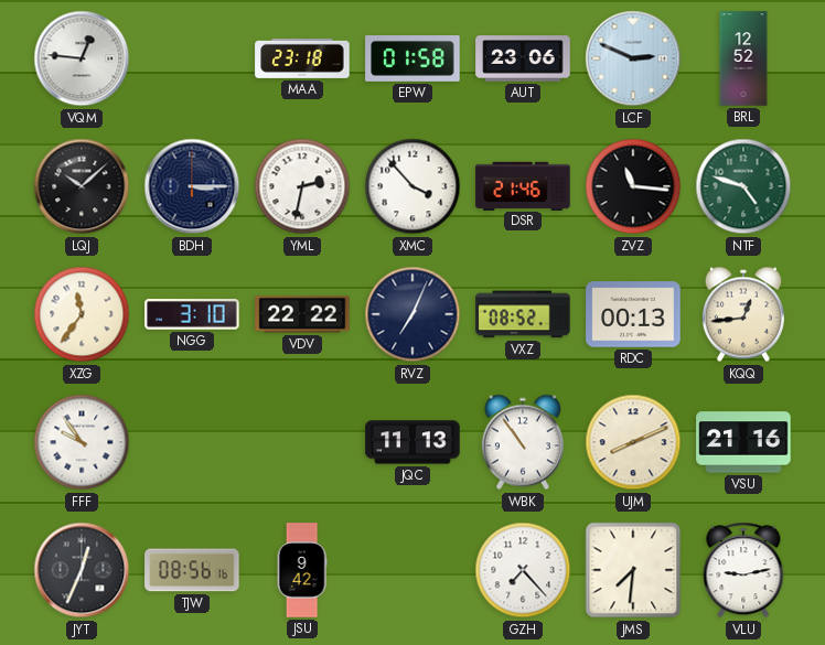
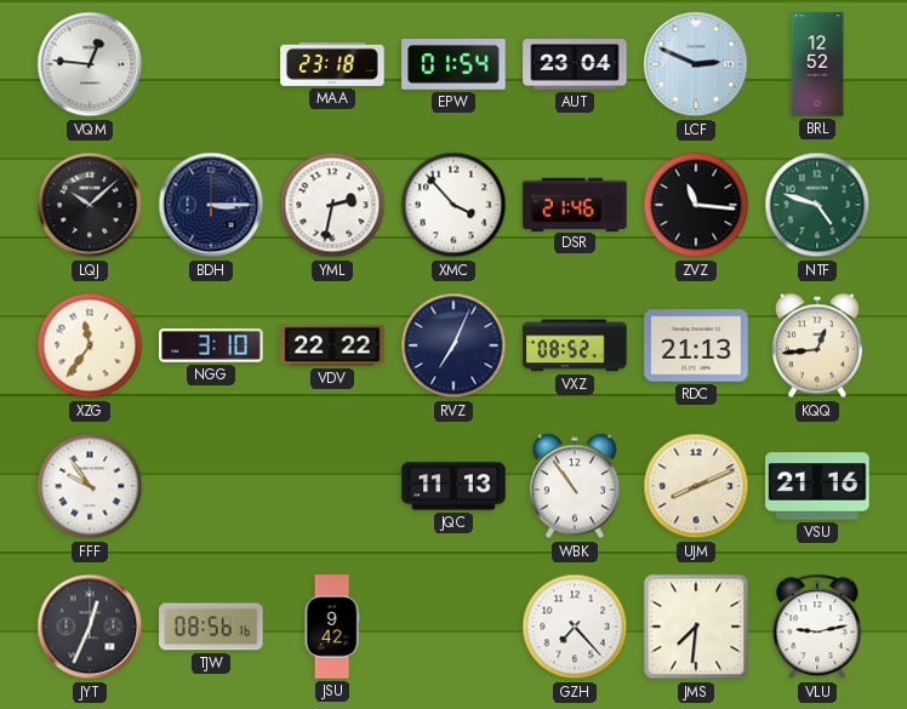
EPW: 01:58 -> 01:54 (453, 65)
AUT: 23:06 -> 23:04 (575, 64)
RDC: 00:13 -> 21:13 (696, 345)
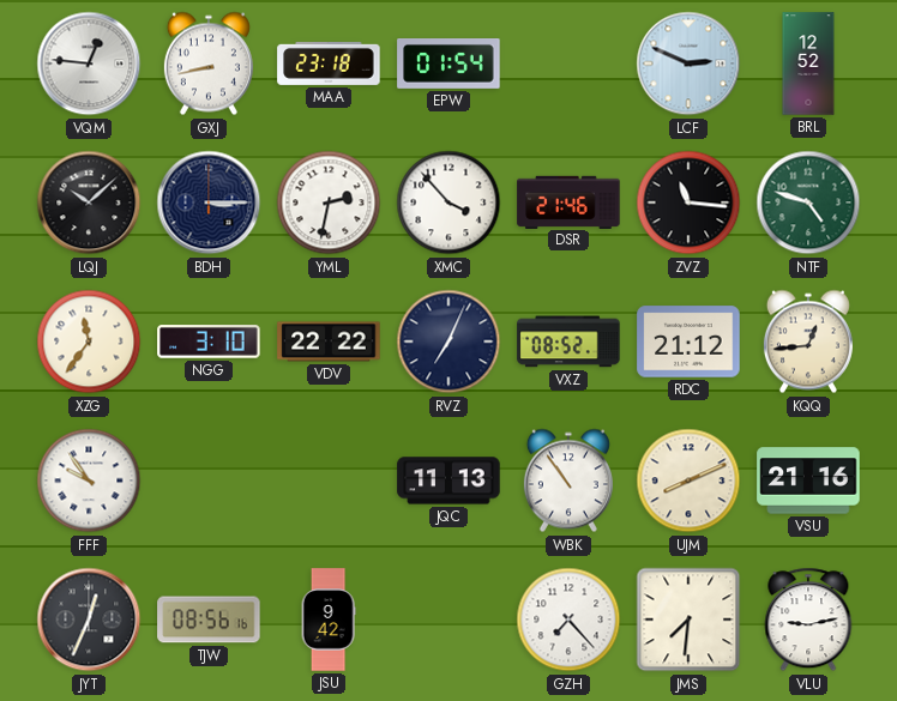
GXJ: none -> 8:43 (209, 64)
AUT: 23:04 -> none (575, 64)
RDC: 21:13 -> 21:12 (688, 342)
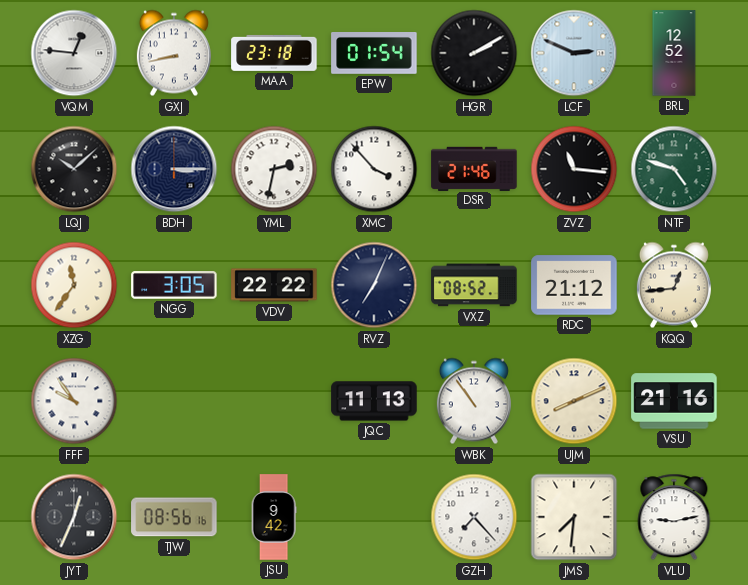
HGR: none -> 2:10 (474, 53)
NGG: 3:10 -> 3:05 (174, 285)
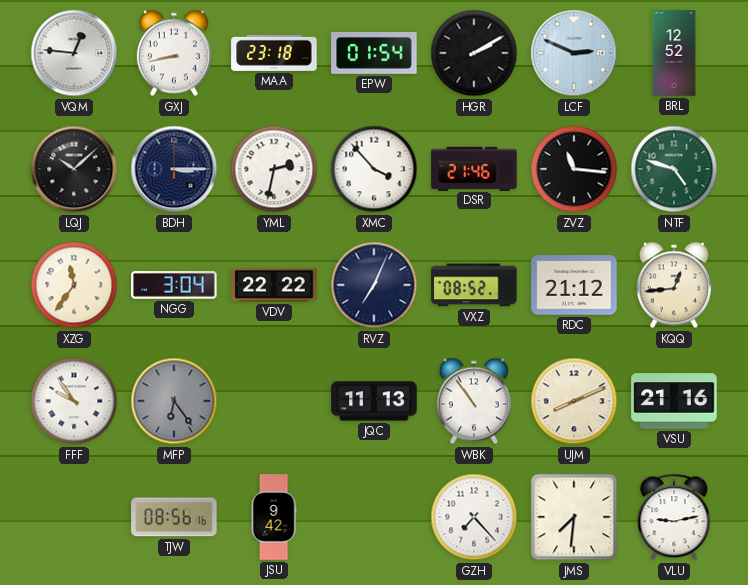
NGG: 3:05 -> 3:04 (174, 285)
MFP: none -> 6:24 (174, 401)
JYT: 12:34 -> none (74, 517)
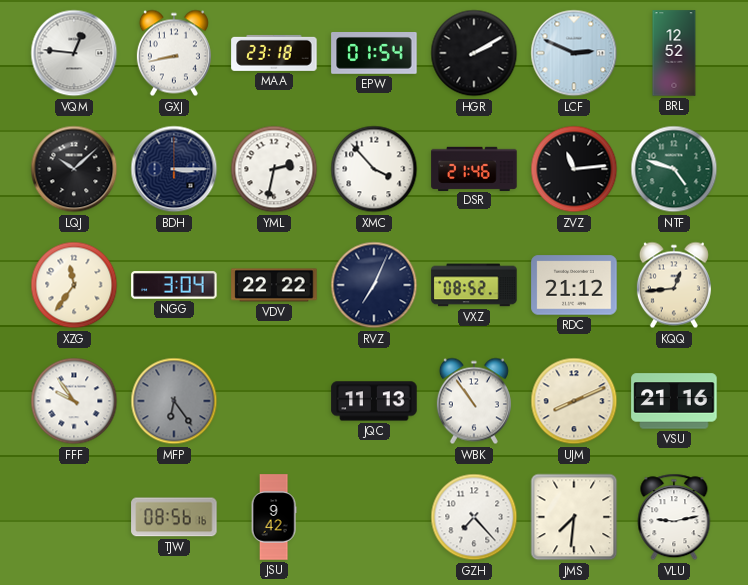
ZVZ: 11:16 -> 11:14 (574, 169)
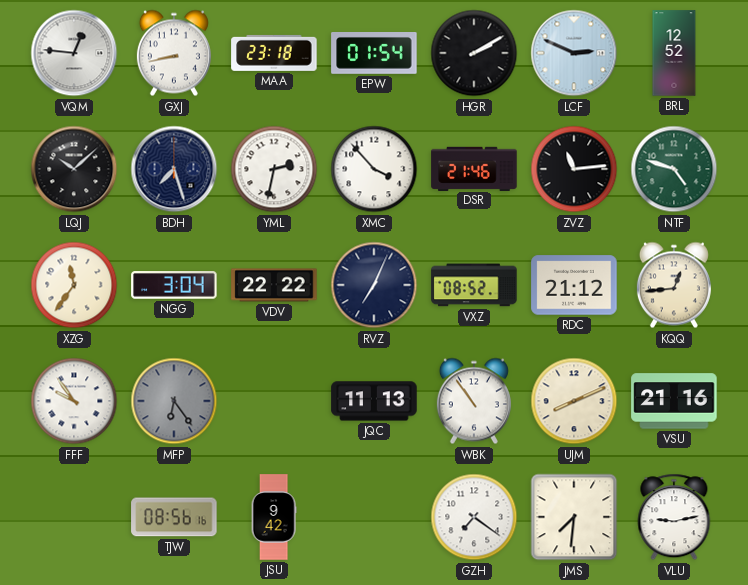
BDH: 3:15 -> 7:27 (174, 169)
GZH: 7:23 -> 7:21 (474, 517)
